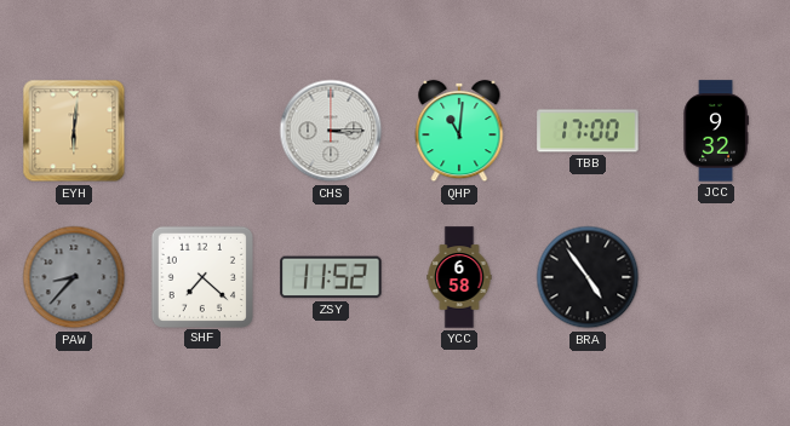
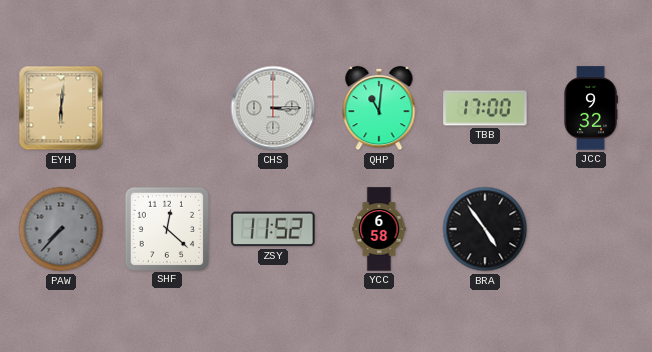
PAW: 8:37 -> 7:37 (61, 229)
SHF: 7:22 -> 12:22 (166, 228)
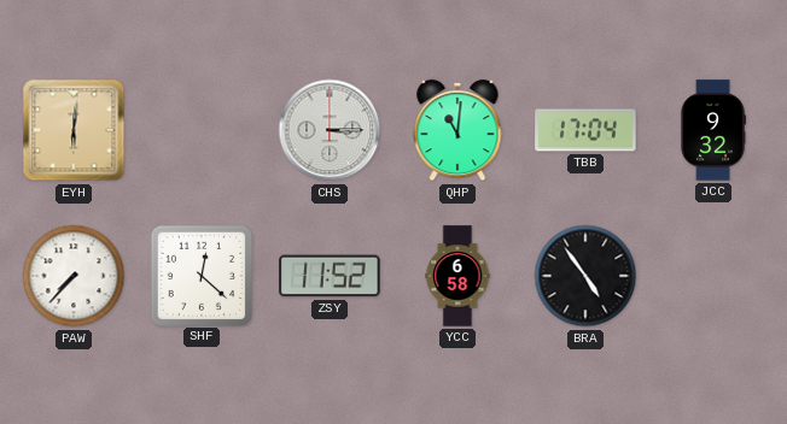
TBB: 17:00 -> 17:04 (585, 130)
PAW dial: grey -> white (74, 276)
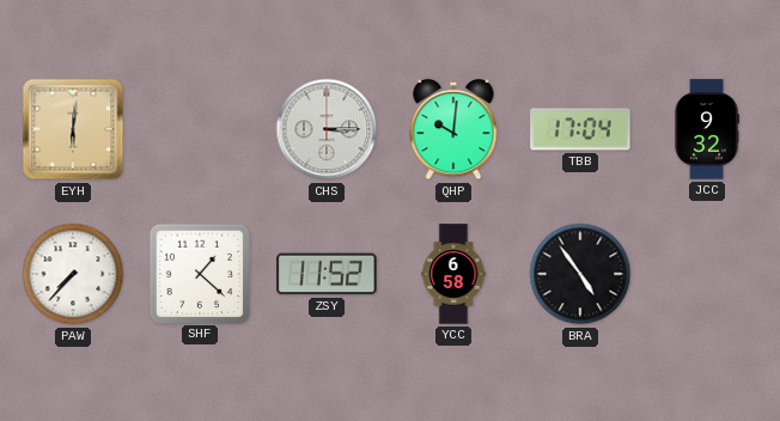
QHP: 11:01 -> 10:01 (453, 129)
SHF: 12:22 -> 1:22 (199, 273)
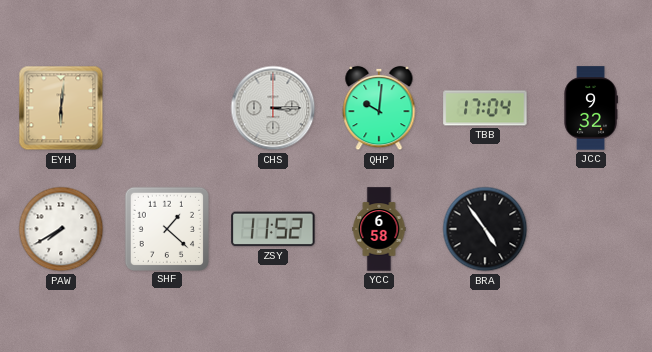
PAW: 7:37 -> 7:40 (61, 229)
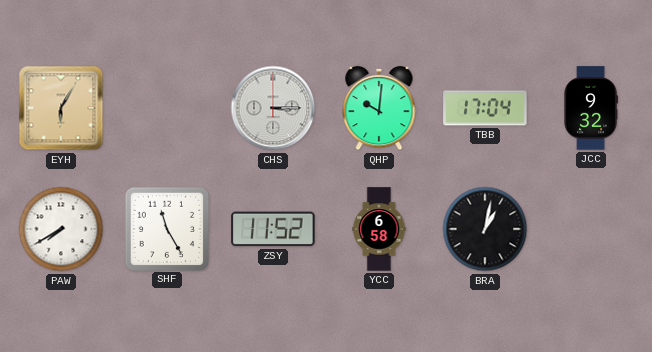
EYH: 6:01 -> 6:05 (61, 108)
SHF: 1:22 -> 11:25 (166, 228)
BRA: 4:54 -> 1:02 (485, 229)
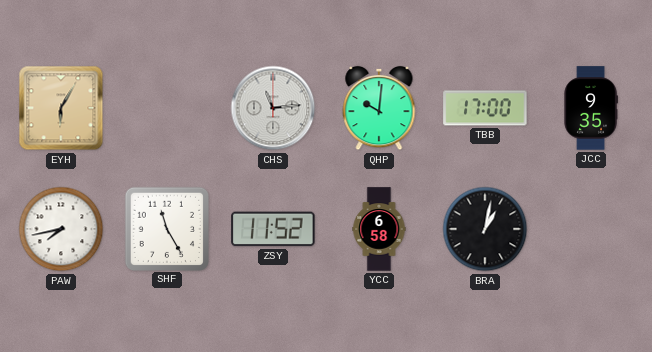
CHS: 3:15 -> 11:14 (273, 108)
TBB: 17:04 -> 17:00 (485, 108)
JCC: 9:32 -> 9:35 (591, 108)
PAW: 7:40 -> 7:43 (61, 229)
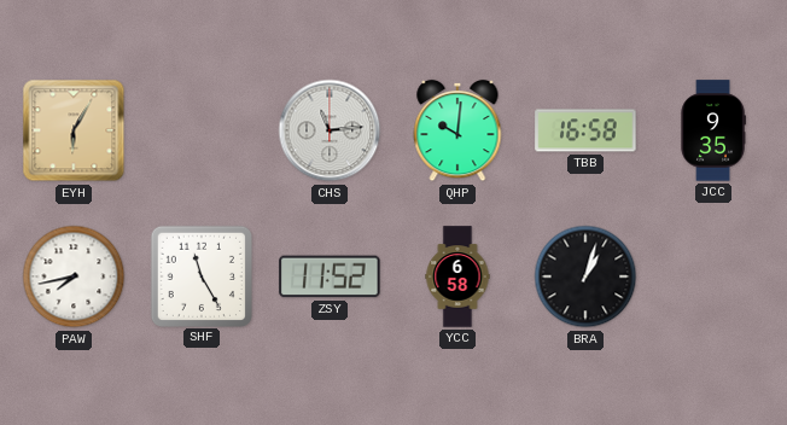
TBB: 17:00 -> 16:58 (585, 130)
BRA: 1:02 -> 1:03 (585, 276)
